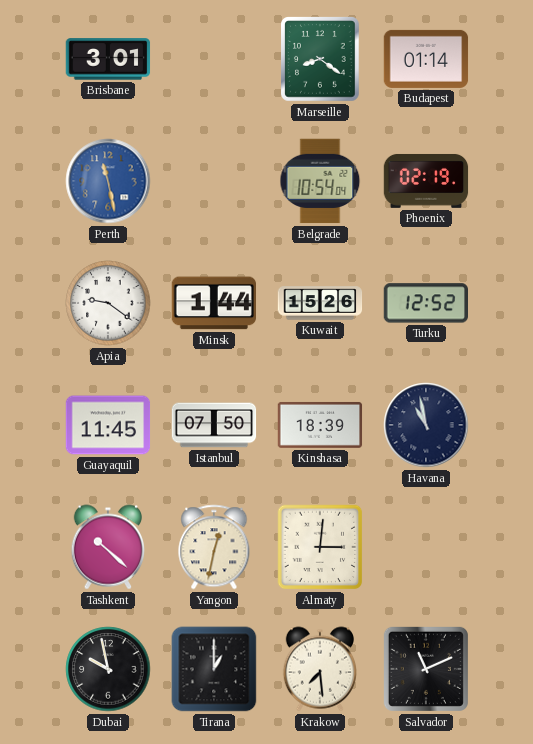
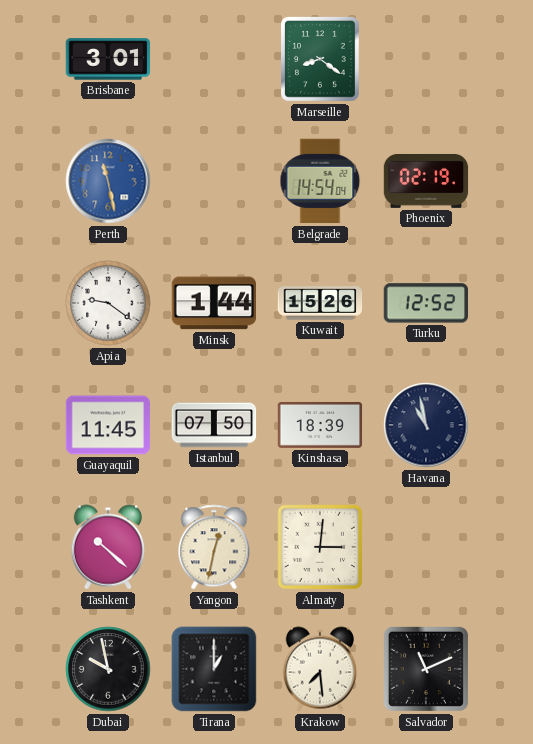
Budapest: 01:14 -> none (426, 59)
Belgrade: 10:54 -> 14:54 (320, 181)
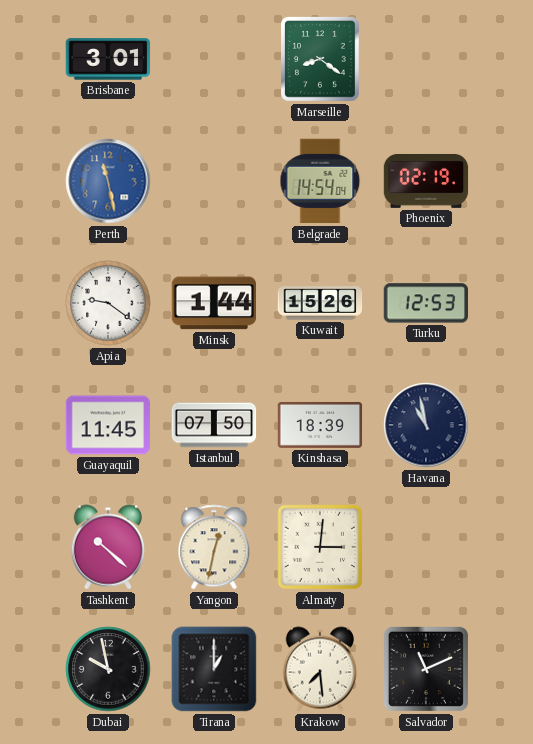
Turku: 12:52 -> 12:53 (425, 303)
